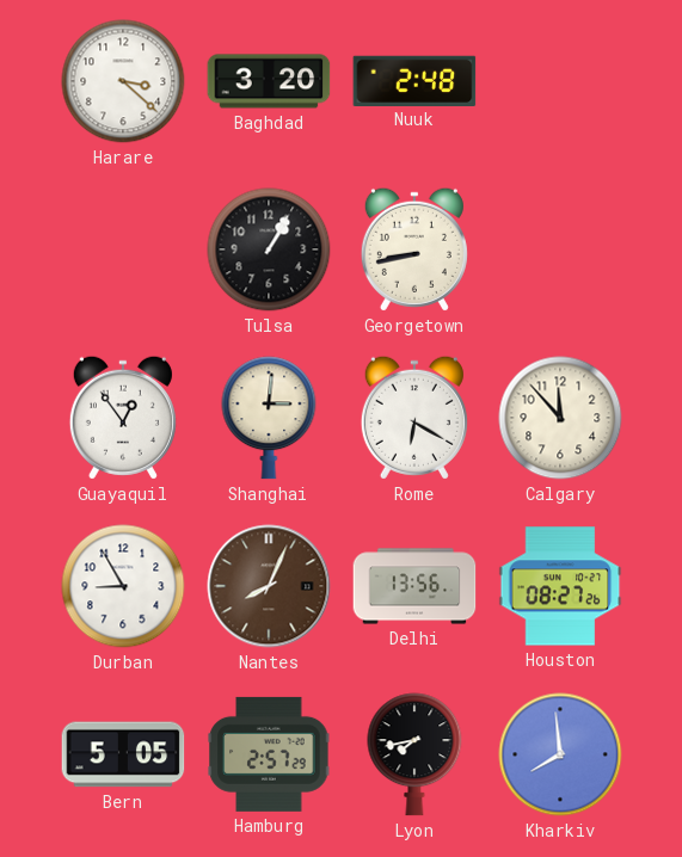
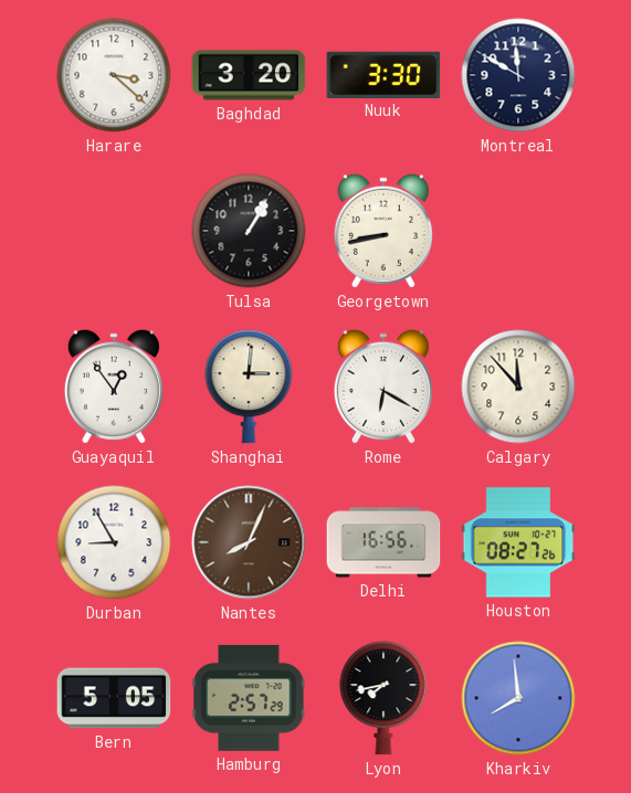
Nuuk: 2:48 -> 3:30 (383, 74)
Montreal: none -> 11:50 (518, 75)
Delhi: 13:56 -> 16:56 (383, 542)
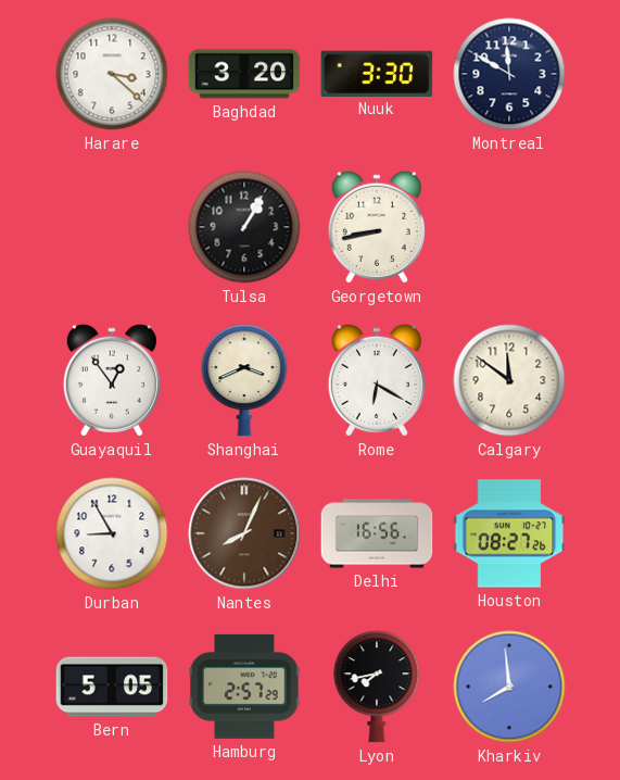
Shanghai: 3:01 -> 3:41 (244, 380)
Calgary: 11:53 -> 11:51 (509, 380)
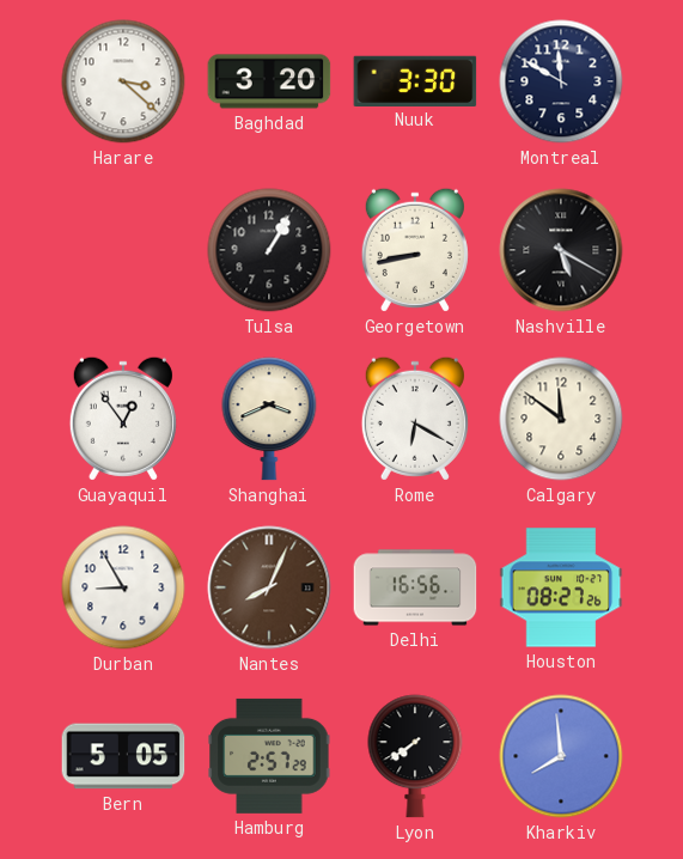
Nashville: none -> 5:20 (561, 250)
Lyon: 7:43 -> 7:39 (415, 756)
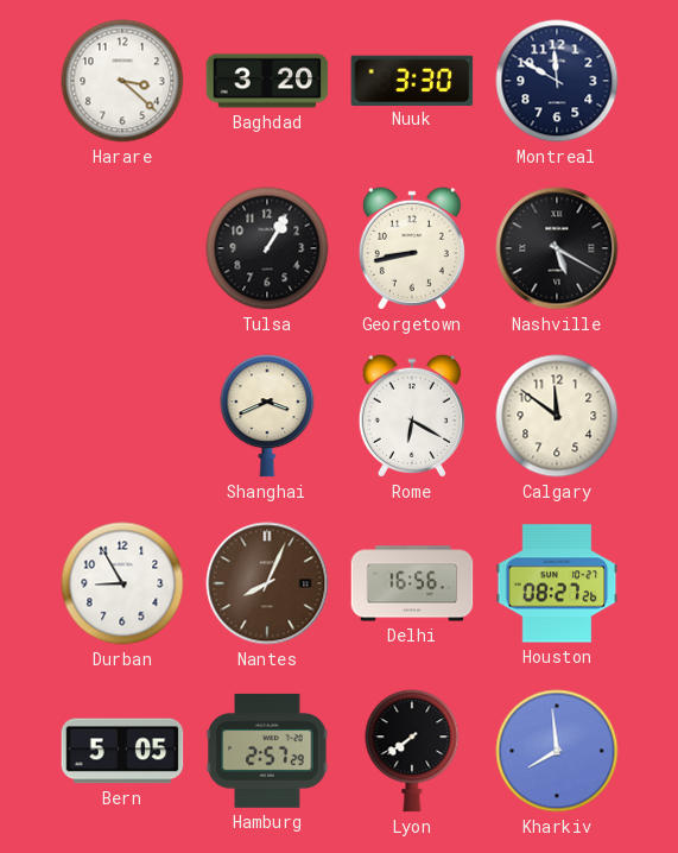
Guayaquil: 12:54 -> none (123, 419)
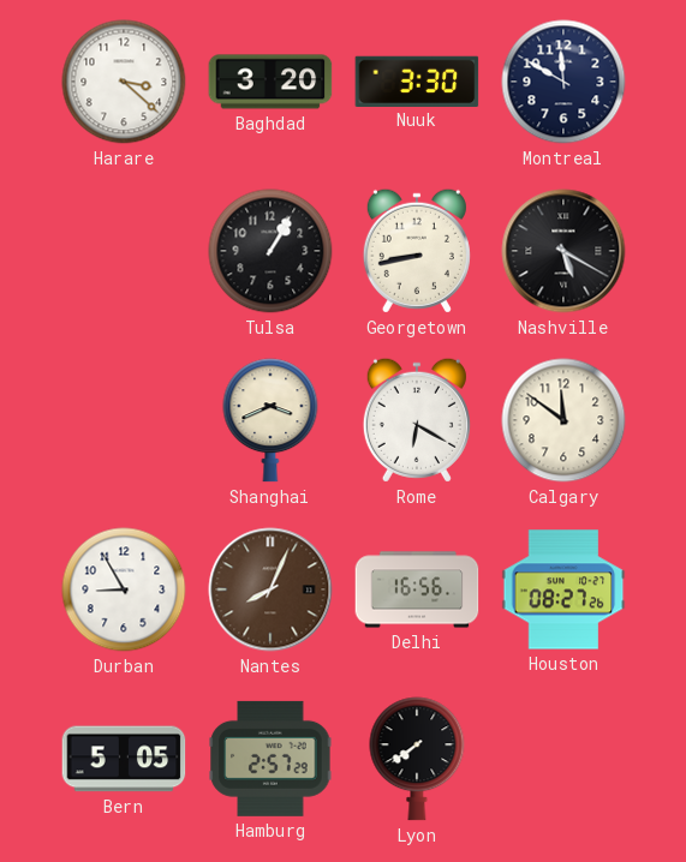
Kharkiv: 7:59 -> none (557, 751)
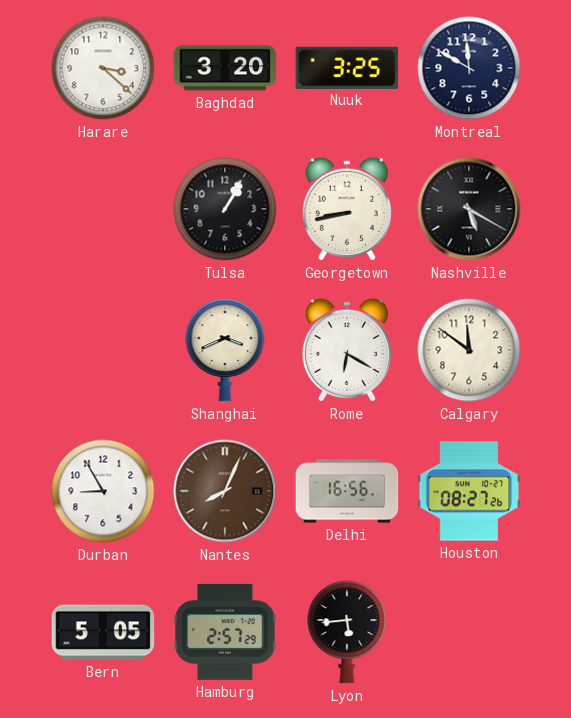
Nuuk: 3:30 -> 3:25 (347, 67)
Lyon: 7:39 -> 5:44 (347, 632)
